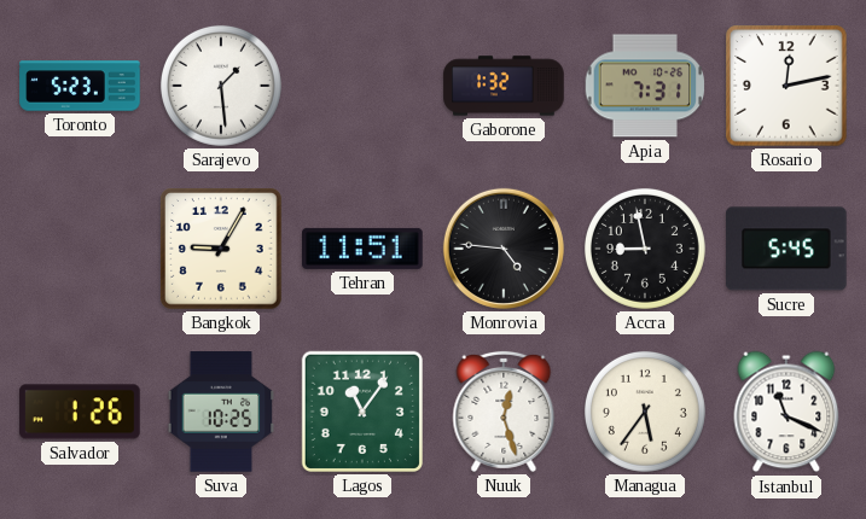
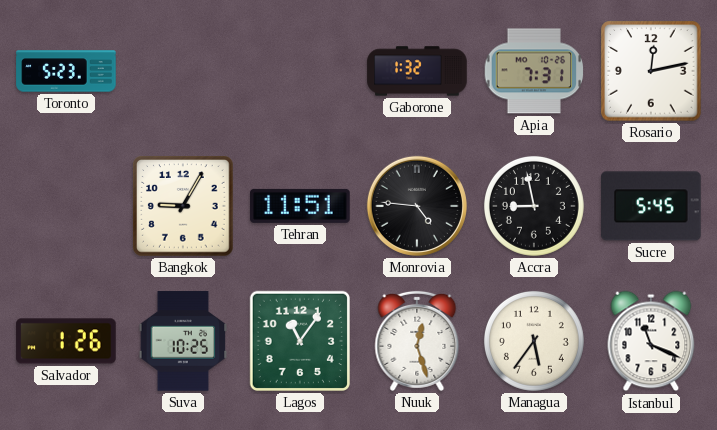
Sarajevo: 1:29 -> none (221, 86)
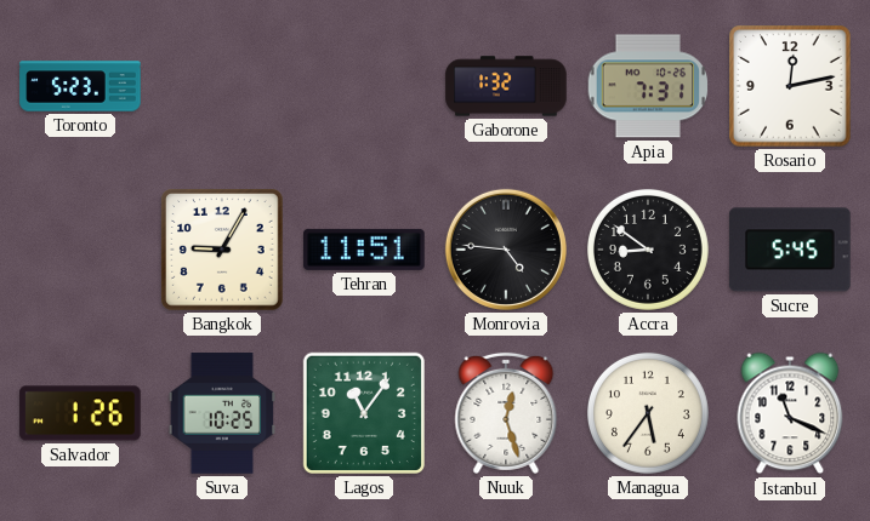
Accra: 8:58 -> 8:51 (648, 250)
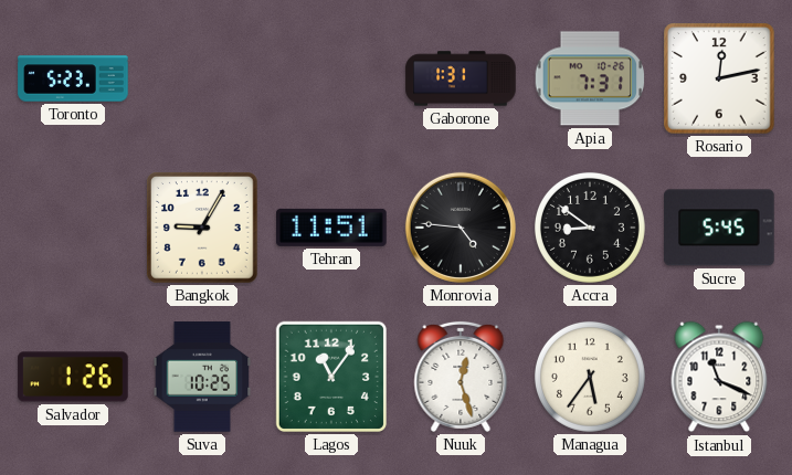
Gaborone: 1:32 -> 1:31 (461, 78)
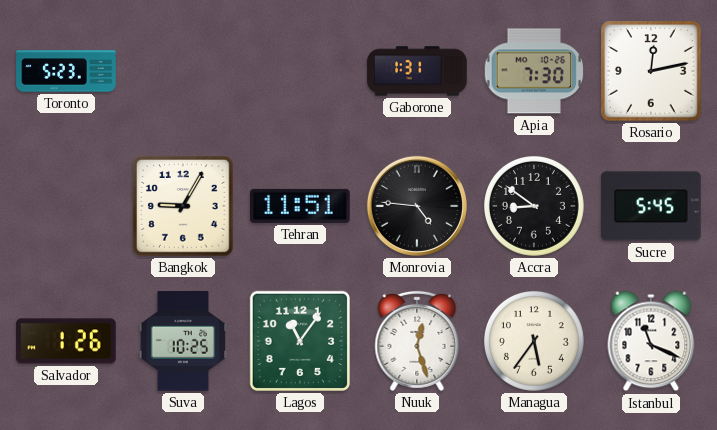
Apia: 7:31 -> 7:30 (534, 71)
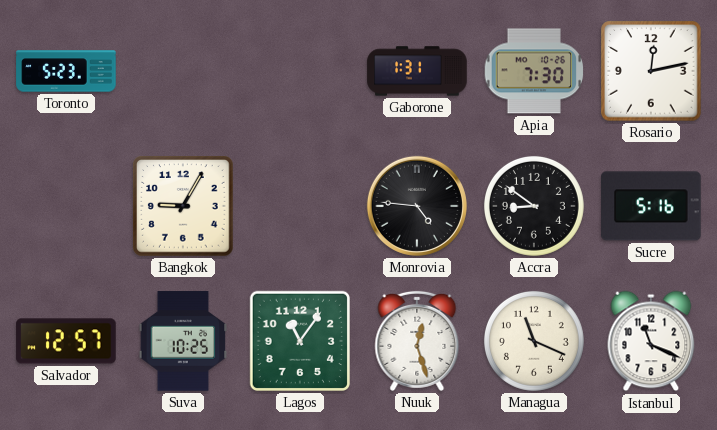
Tehran: 11:51 -> none (300, 206)
Sucre: 5:45 -> 5:16 (651, 206)
Salvador: 1:26 -> 12:57 (66, 341)
Managua: 5:36 -> 11:19 (534, 341)
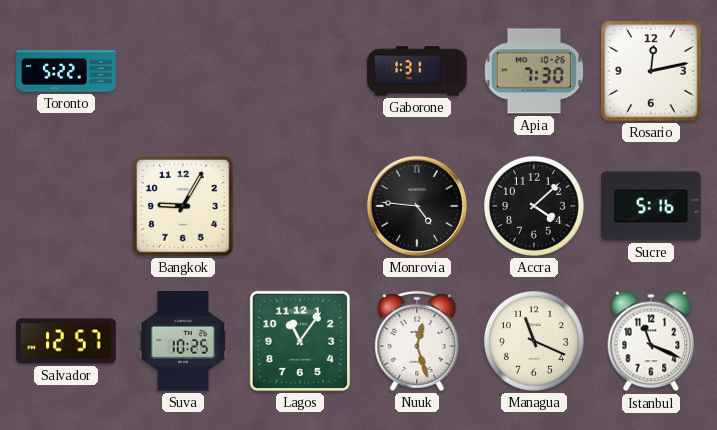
Toronto: 5:23 -> 5:22 (66, 71)
Accra: 8:51 -> 4:08 (534, 206)
